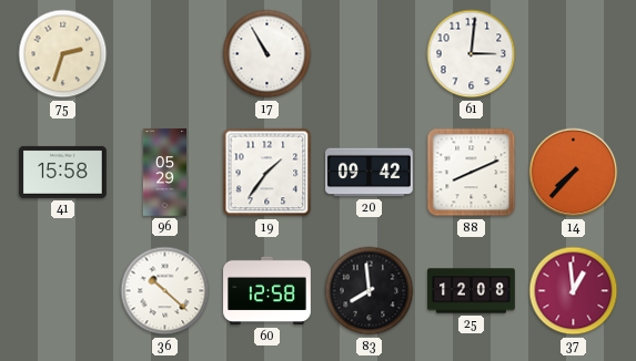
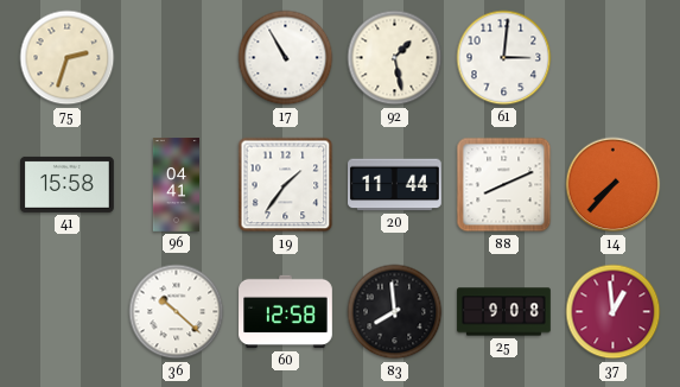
92: none -> 1:28 (395, 58)
96: 05:29 -> 04:41 (176, 185)
20: 09:42 -> 11:44 (395, 185)
25: 12:08 -> 9:08 (504, 312)
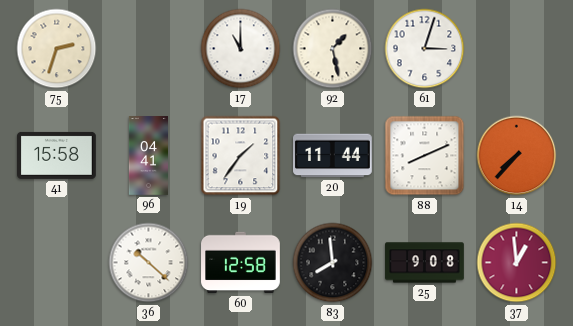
17: 10:55 -> 11:00 (241, 49)
61: 3:01 -> 3:03 (425, 49)
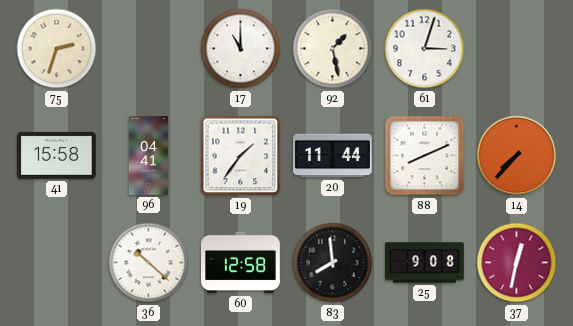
37: 12:59 -> 12:32 (517, 263)
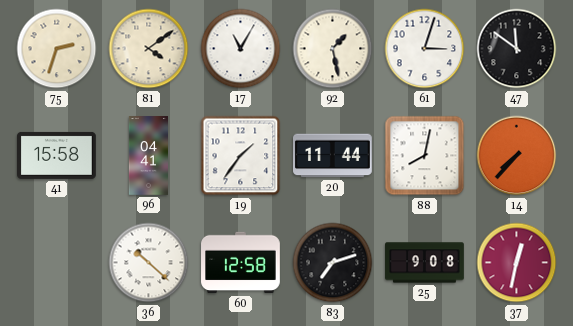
81: none -> 4:09 (149, 49)
17: 11:00 -> 11:05 (241, 49)
47: none -> 11:51 (517, 49)
88: 8:11 -> 8:02 (425, 156)
83: 7:59 -> 7:12 (333, 263)
